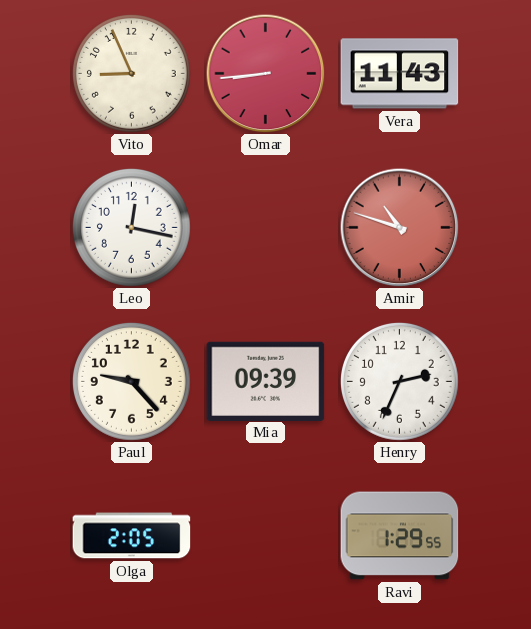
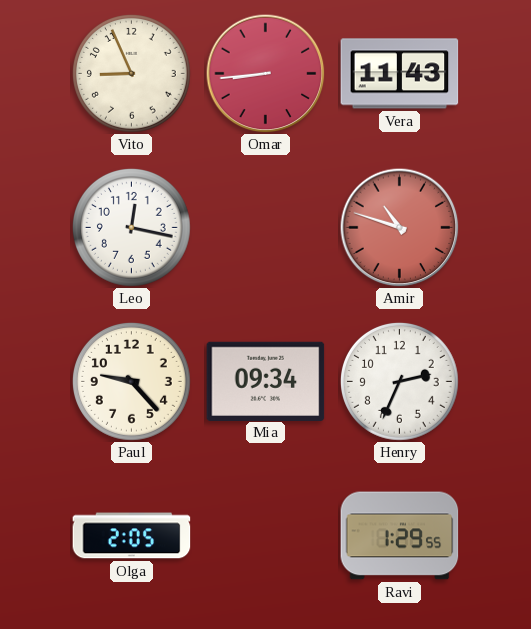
Mia: 09:39 -> 09:34 (266, 381)
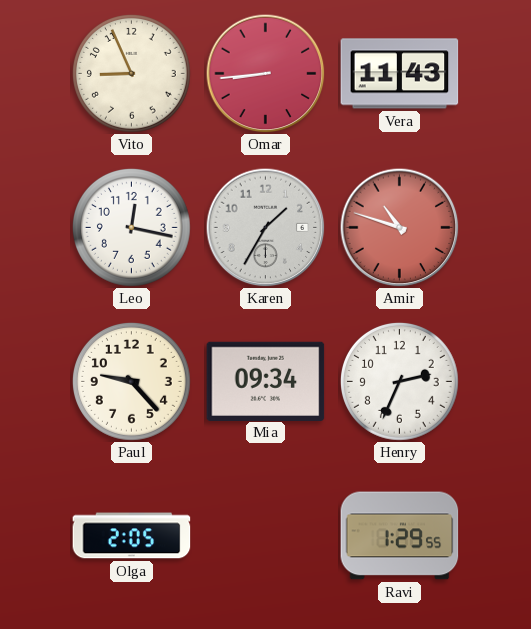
Karen: none -> 1:35 (265, 227)
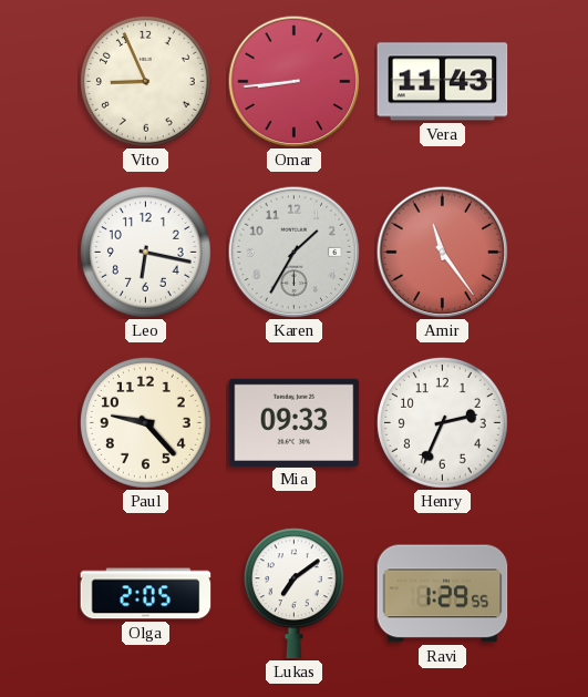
Leo: 12:17 -> 6:17 (145, 252)
Amir: 10:48 -> 11:24 (442, 252)
Mia: 09:34 -> 09:33 (295, 422)
Lukas: none -> 7:09 (293, 594)
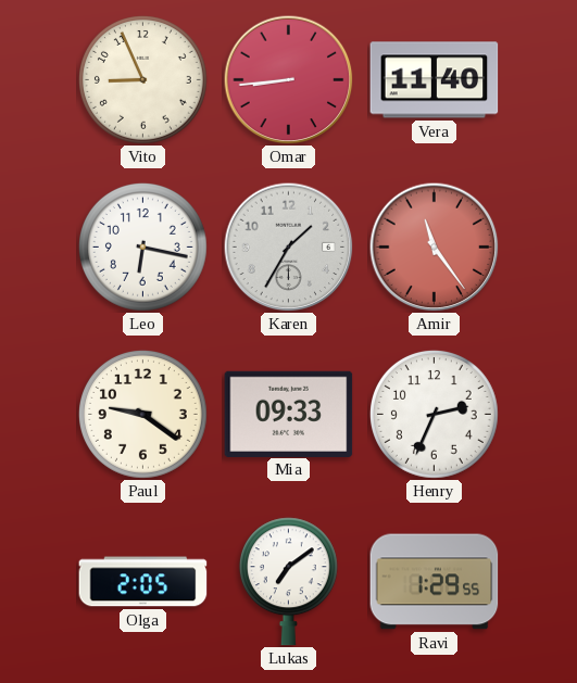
Vera: 11:43 -> 11:40 (435, 80)
Paul: 9:23 -> 9:21 (142, 414)
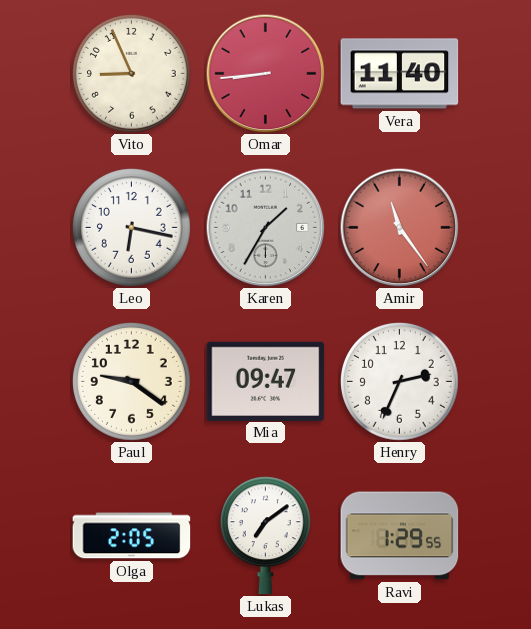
Mia: 09:33 -> 09:47 (266, 381)
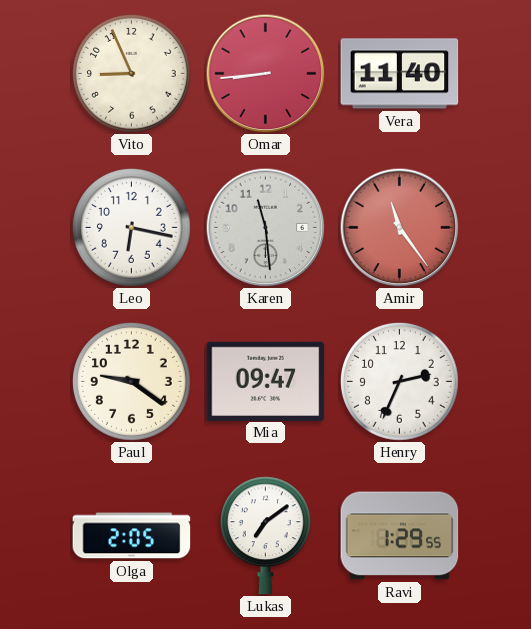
Karen: 1:35 -> 11:29 (265, 227)
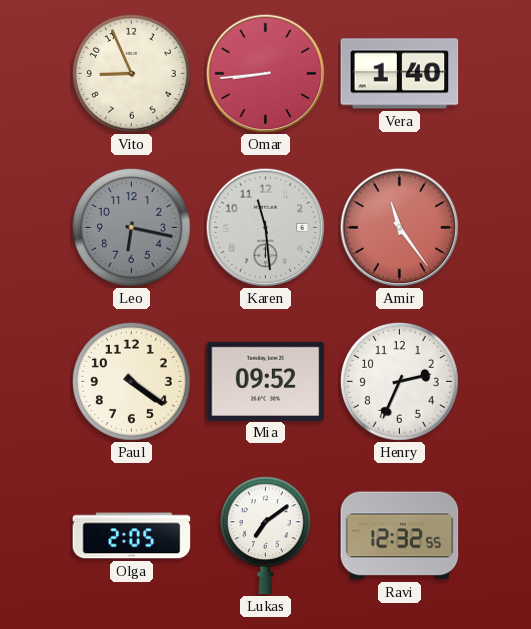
Vera: 11:40 -> 1:40 (400, 74)
Leo dial: white -> grey (131, 227)
Paul: 9:21 -> 4:21 (131, 381)
Mia: 09:47 -> 09:52 (266, 381)
Ravi: 1:29 -> 12:32 (400, 536)
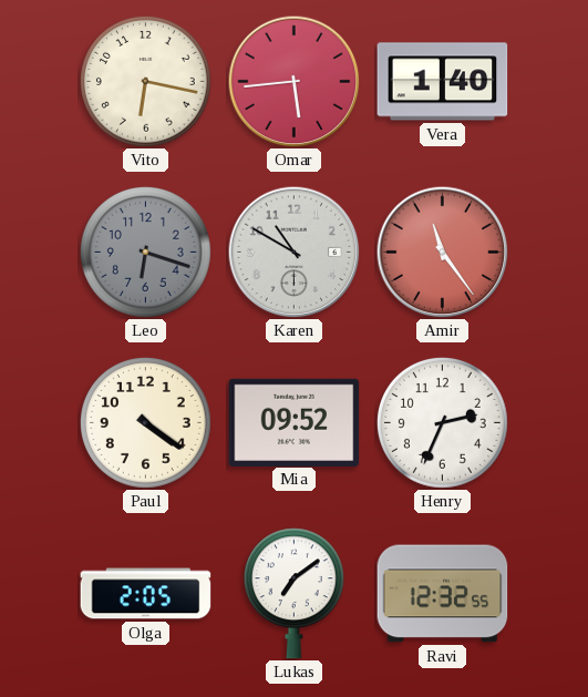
Vito: 8:56 -> 6:17 (145, 81)
Omar: 8:44 -> 5:44 (293, 81)
Leo: 6:17 -> 6:18 (145, 252)
Karen: 11:29 -> 10:50 (293, 252)
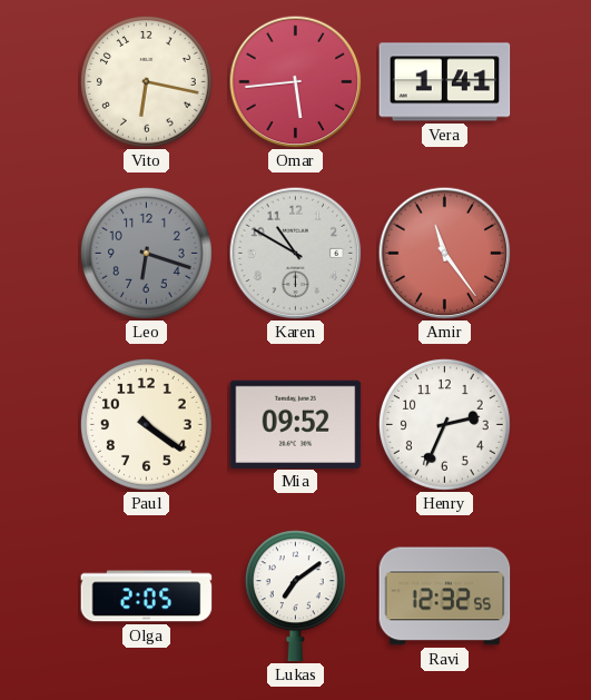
Vera: 1:40 -> 1:41 (445, 82)
